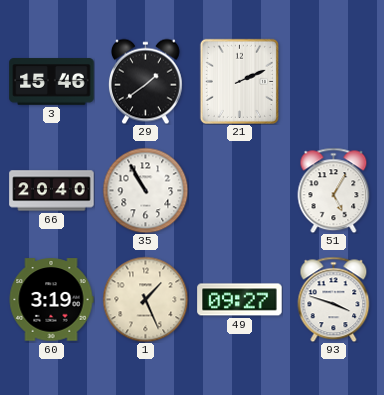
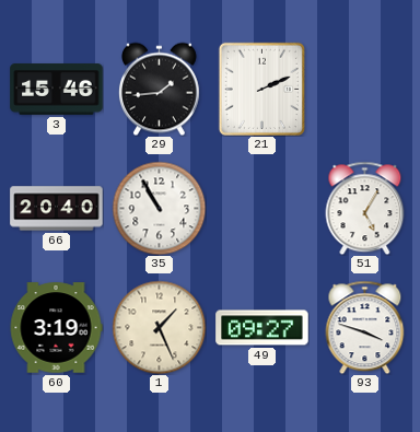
29: 1:39 -> 1:44 (159, 89)
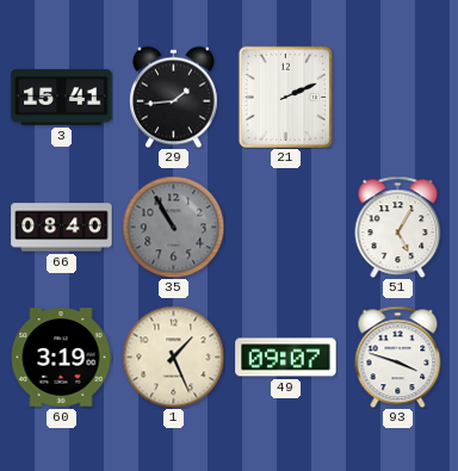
3: 15:46 -> 15:41 (62, 98)
66: 20:40 -> 08:40 (62, 228)
35 dial: white -> grey (173, 227)
49: 09:27 -> 09:07 (286, 358)
